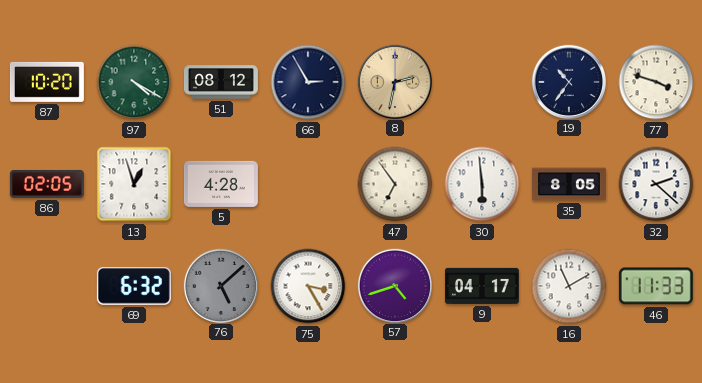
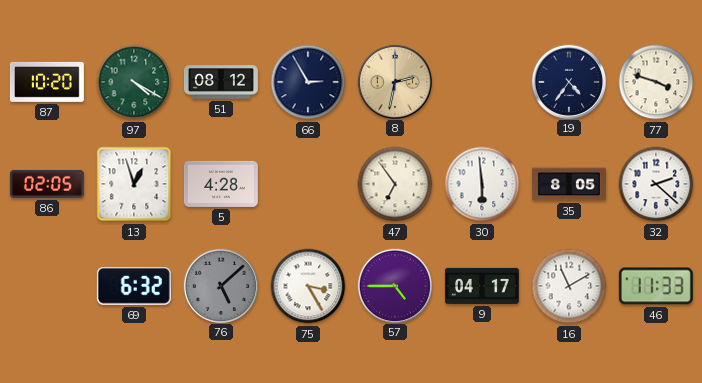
19: 10:36 -> 4:36 (568, 81)
57: 4:42 -> 4:45 (394, 285)
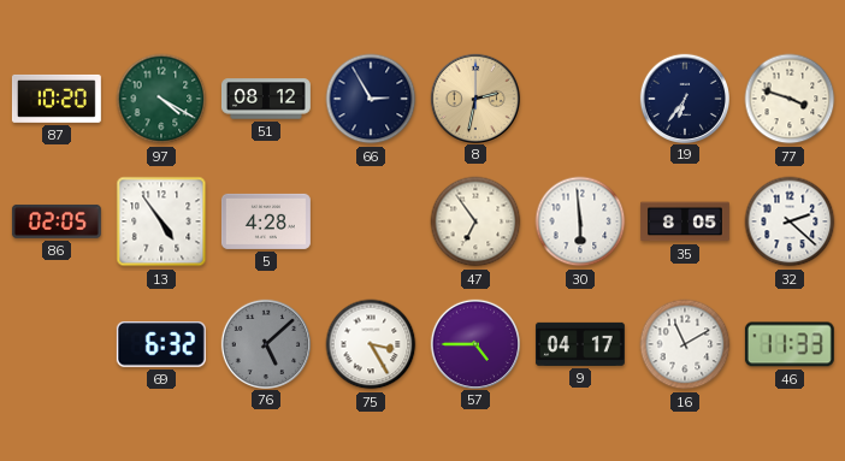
19: 4:36 -> 6:36 (684, 97)
13: 12:57 -> 4:54 (161, 221)
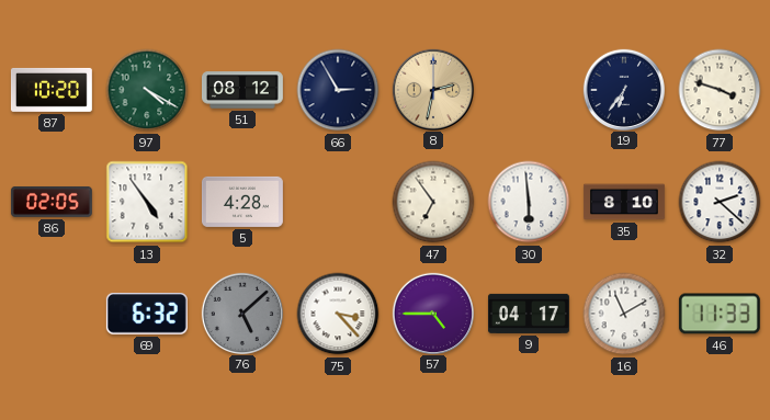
35: 8:05 -> 8:10 (624, 202)
75: 3:25 -> 3:23 (338, 314)
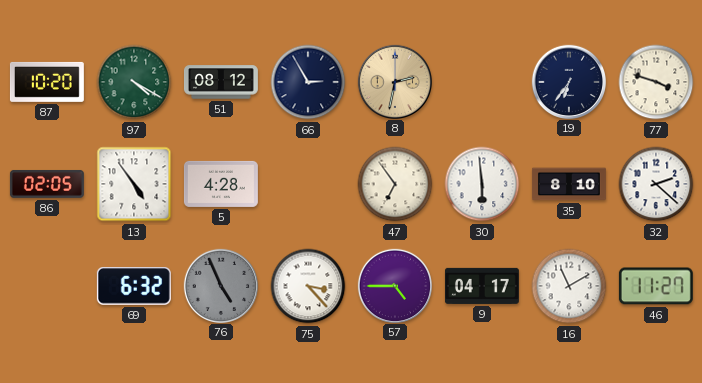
76: 5:08 -> 4:56 (220, 285)
46: 11:33 -> 11:27 (656, 286)
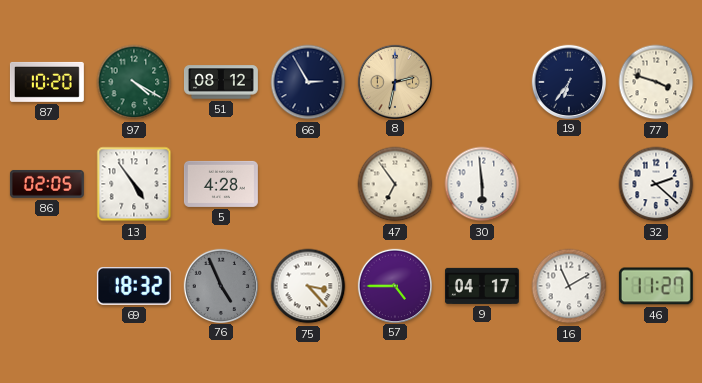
35: 8:10 -> none (569, 184)
69: 6:32 -> 18:32 (134, 287)
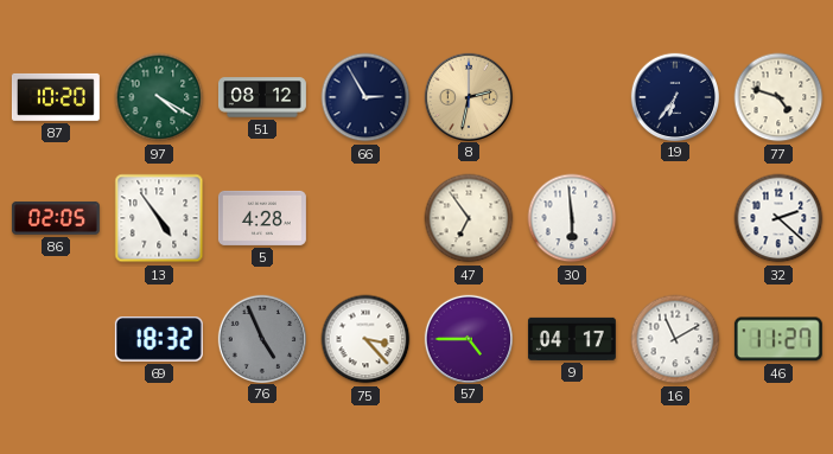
77: 3:48 -> 4:48 (778, 97)
